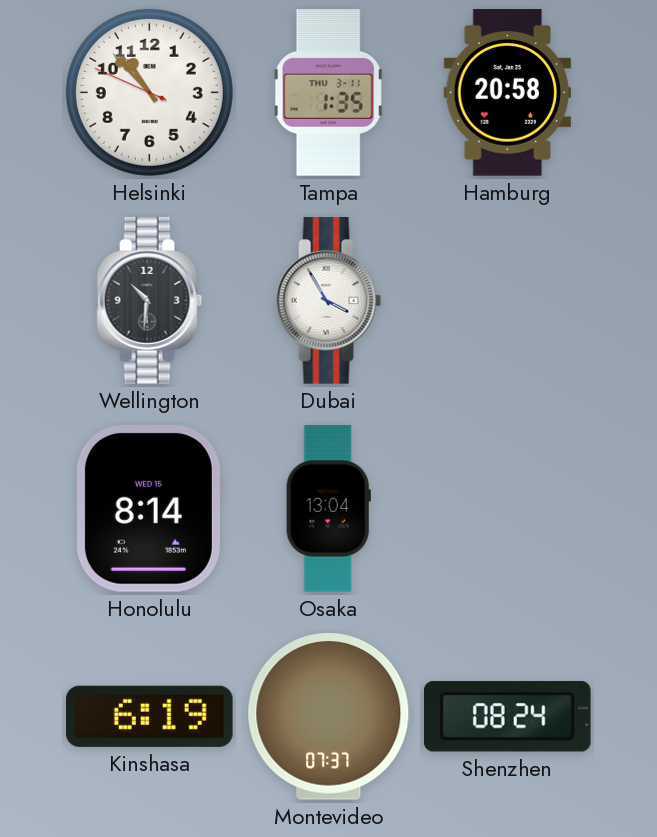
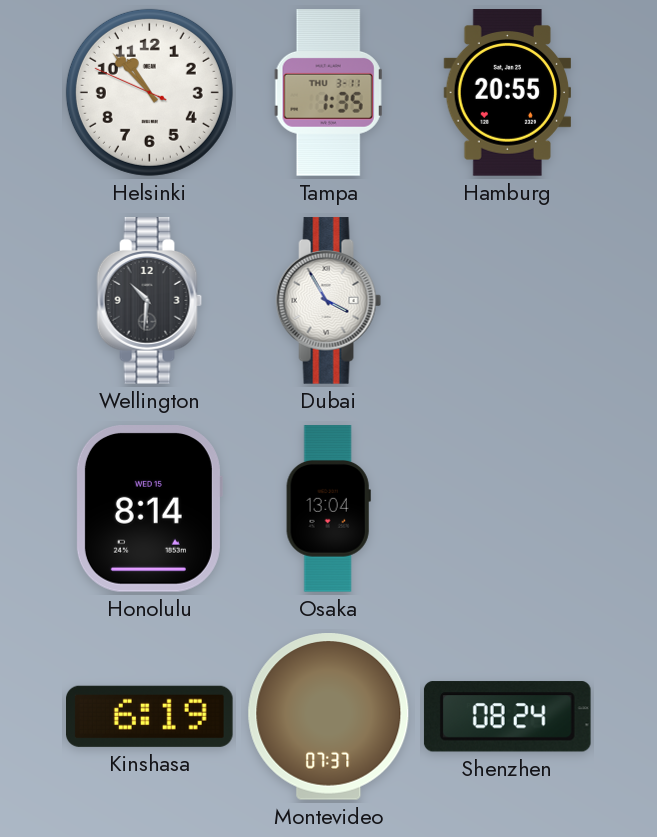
Hamburg: 20:58 -> 20:55 (508, 93)
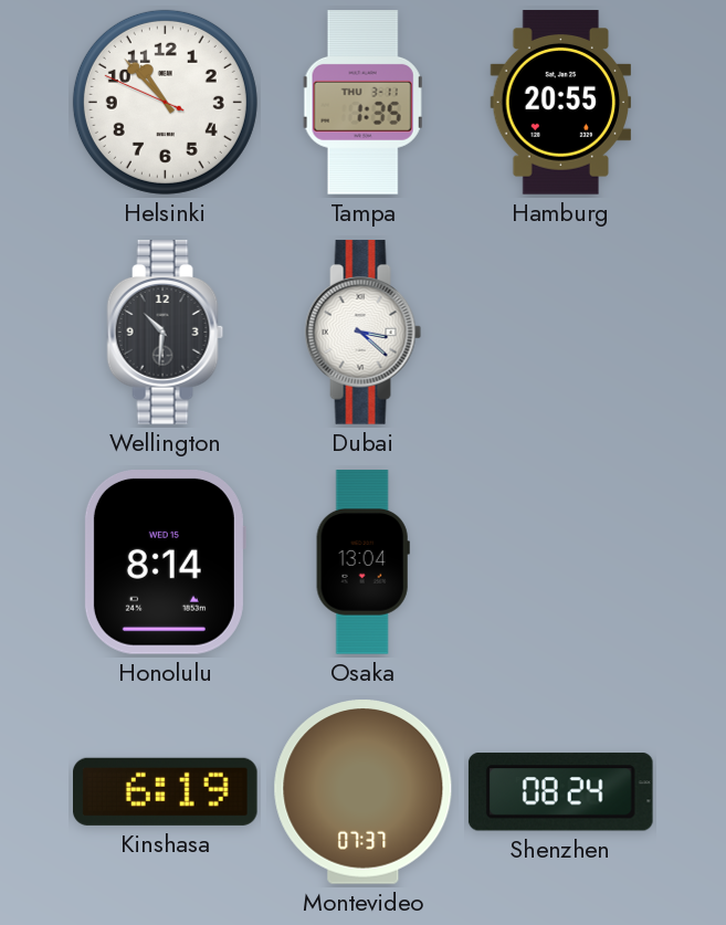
Dubai: 3:55 -> 3:22 (364, 333)
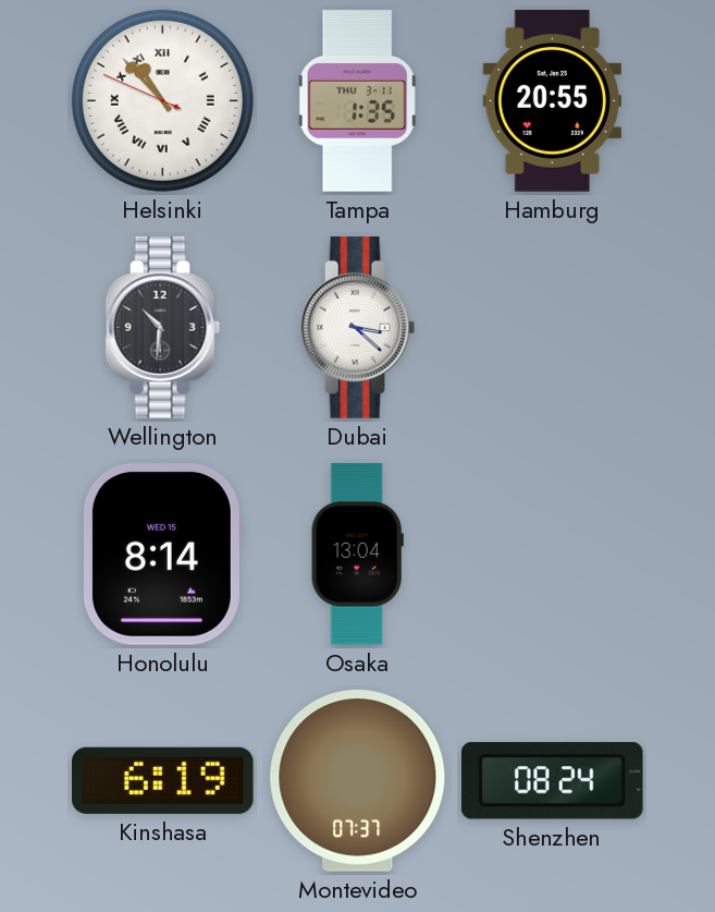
Helsinki numerals: Arabic -> Roman (162, 100)
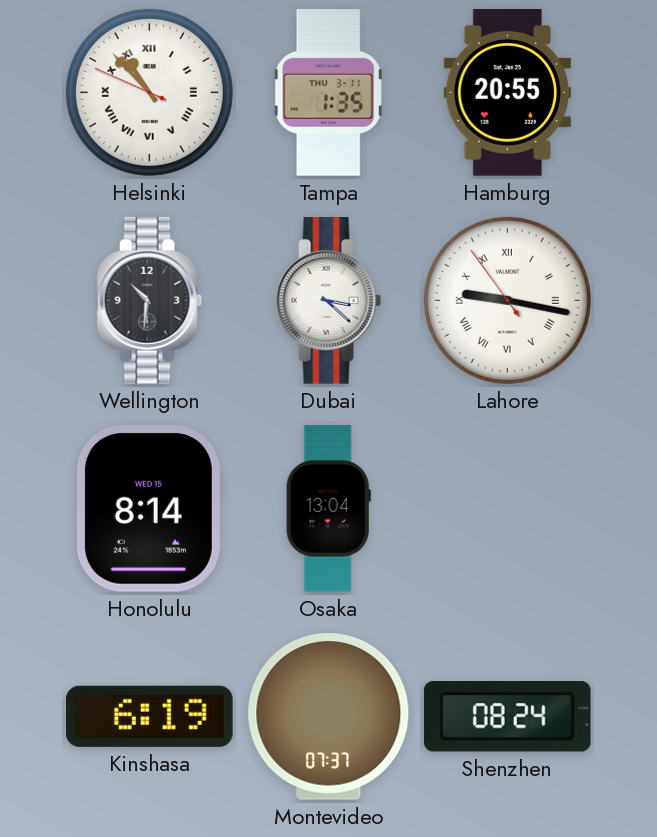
Lahore: none -> 9:16 (507, 300)
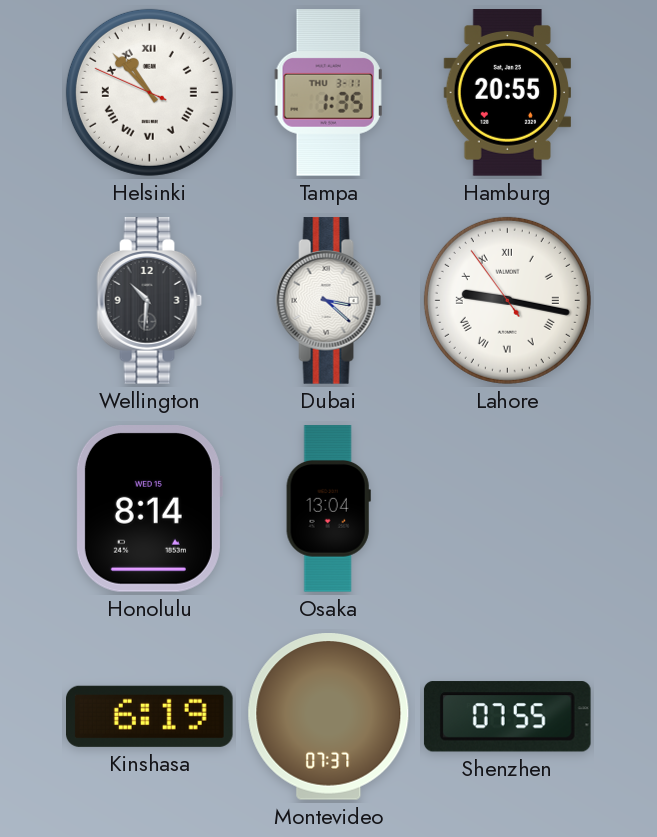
Shenzhen: 08:24 -> 07:55 (507, 717)
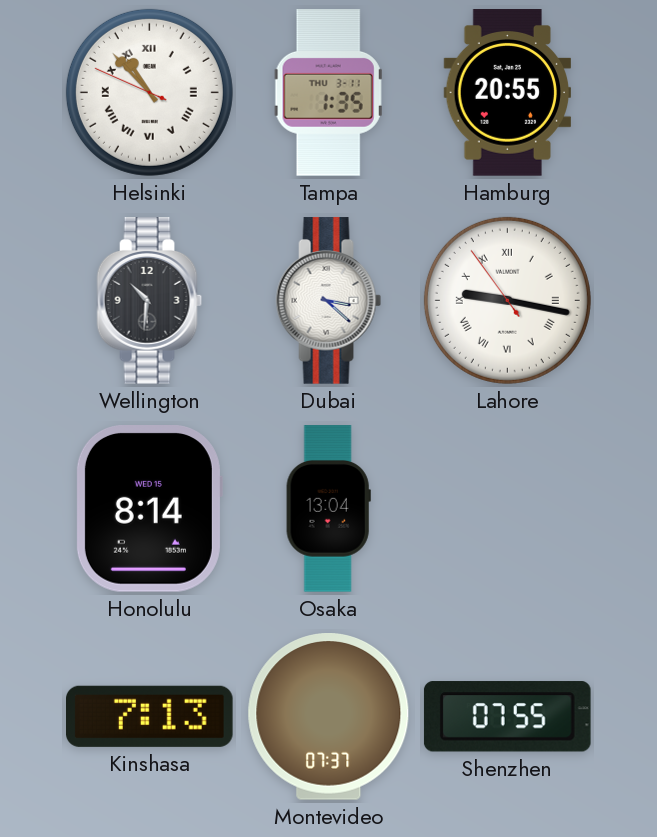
Kinshasa: 6:19 -> 7:13 (150, 716)
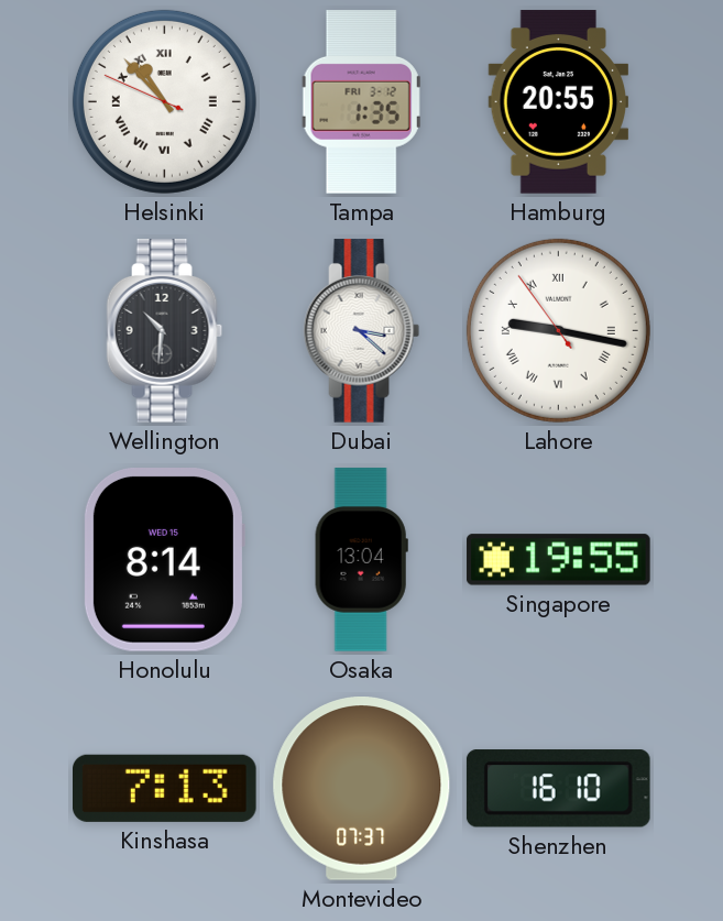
Tampa date: THU 3-11 -> FRI 3-12 (361, 102)
Singapore: none -> 19:55 (559, 560)
Shenzhen: 07:55 -> 16:10 (558, 789)
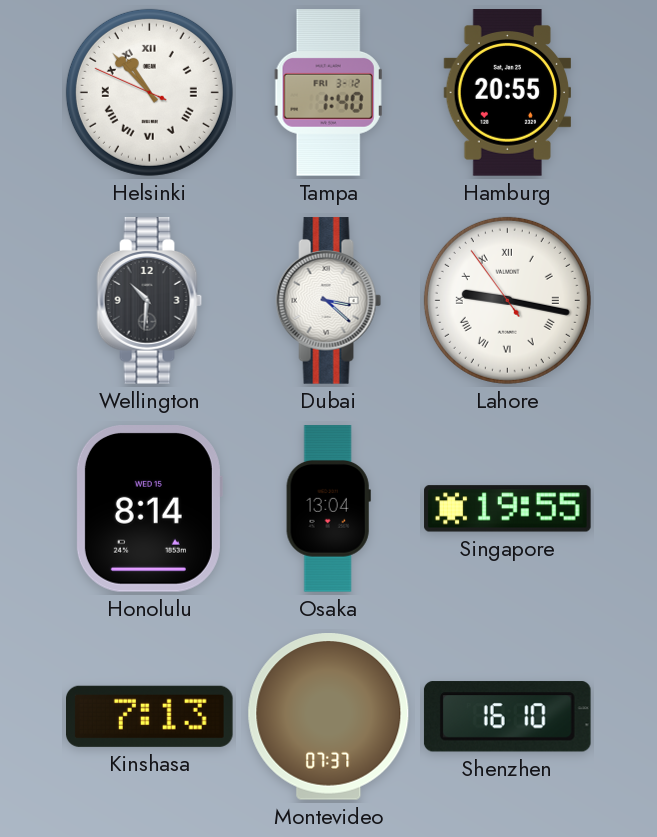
Tampa: 1:35 -> 1:40 (328, 93)
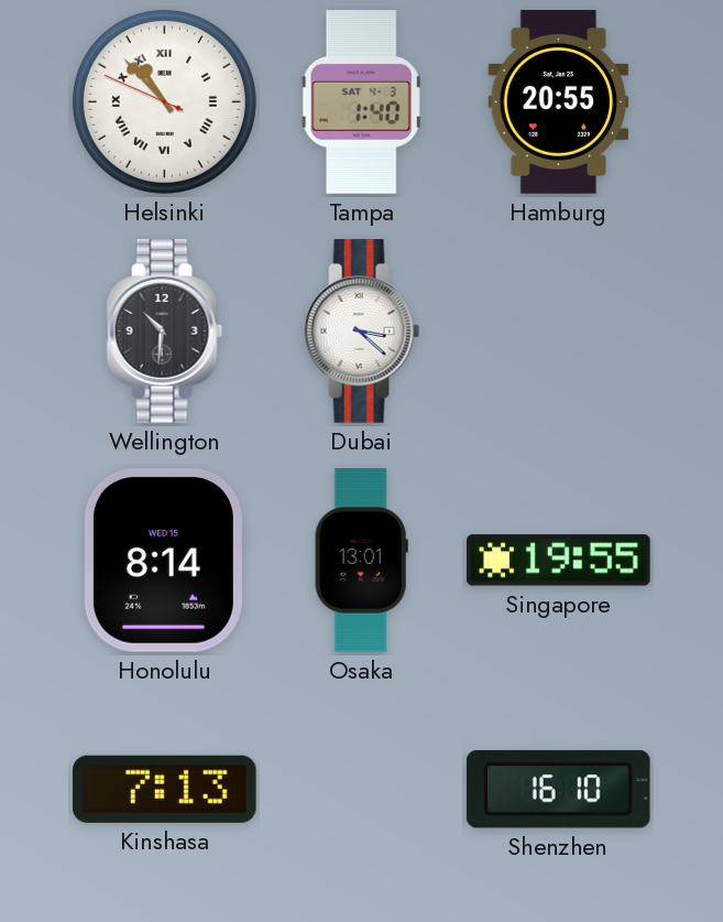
Tampa date: FRI 3-12 -> SAT 4-3 (361, 102)
Lahore: 9:16 -> none (507, 300)
Osaka: 13:04 -> 13:01 (361, 561)
Montevideo: 07:37 -> none (329, 717)
